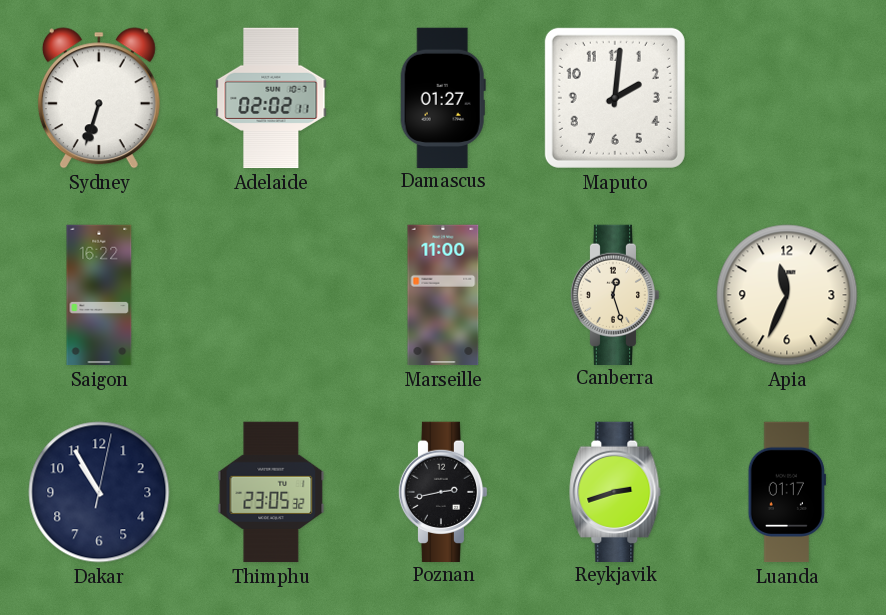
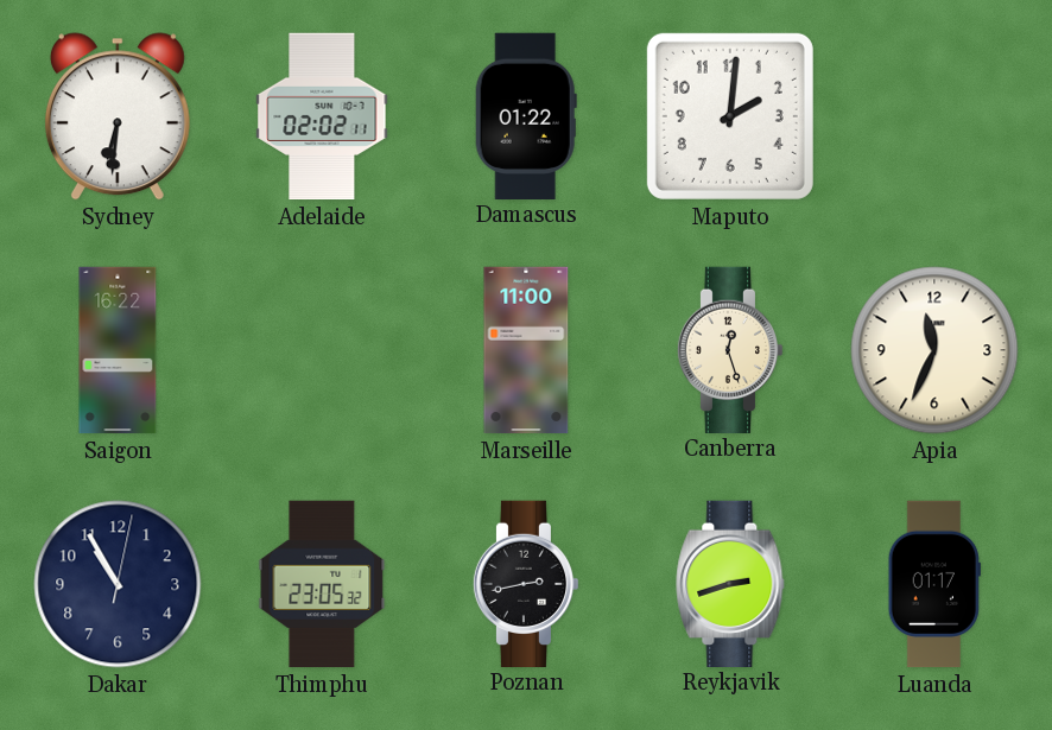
Sydney: 6:33 -> 6:31 (118, 116)
Damascus: 01:27 -> 01:22 (526, 115)
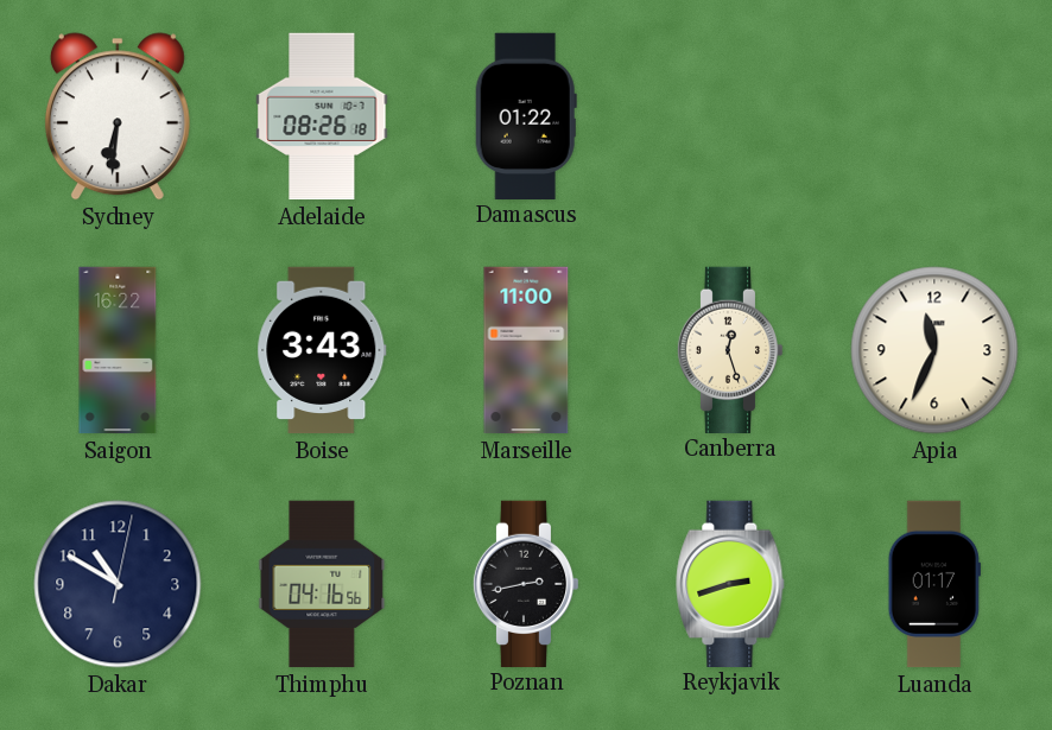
Adelaide: 02:02 -> 08:26 (322, 116)
Maputo: 2:01 -> none (730, 116)
Boise: none -> 3:43 (322, 350)
Dakar: 10:55 -> 10:50 (118, 584)
Thimphu: 23:05 -> 04:16 (322, 584)
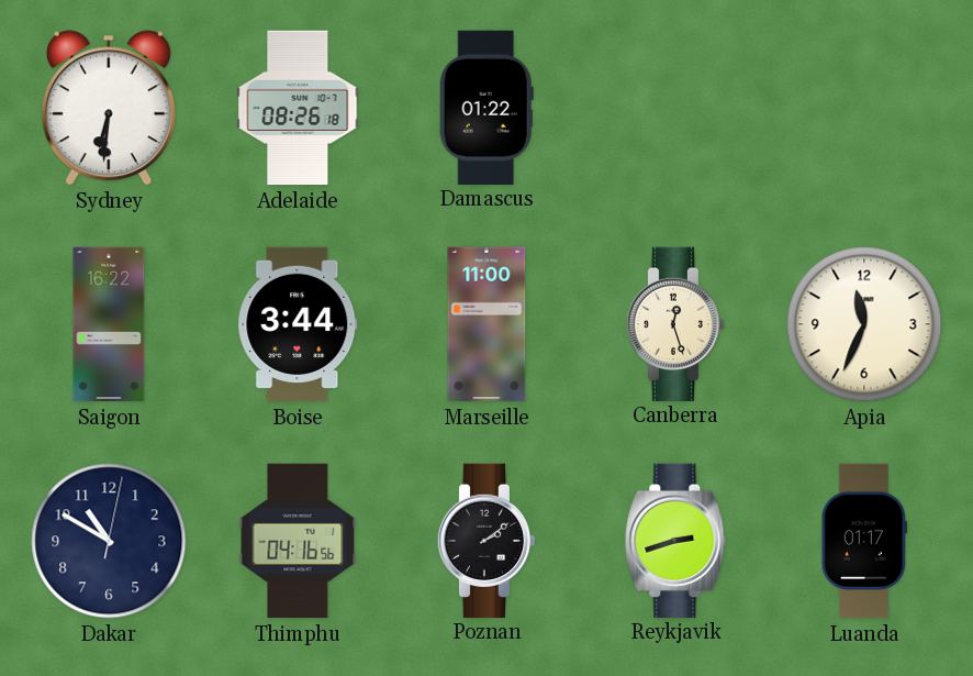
Boise: 3:43 -> 3:44 (298, 324)
Poznan: 2:43 -> 2:09 (486, 540)
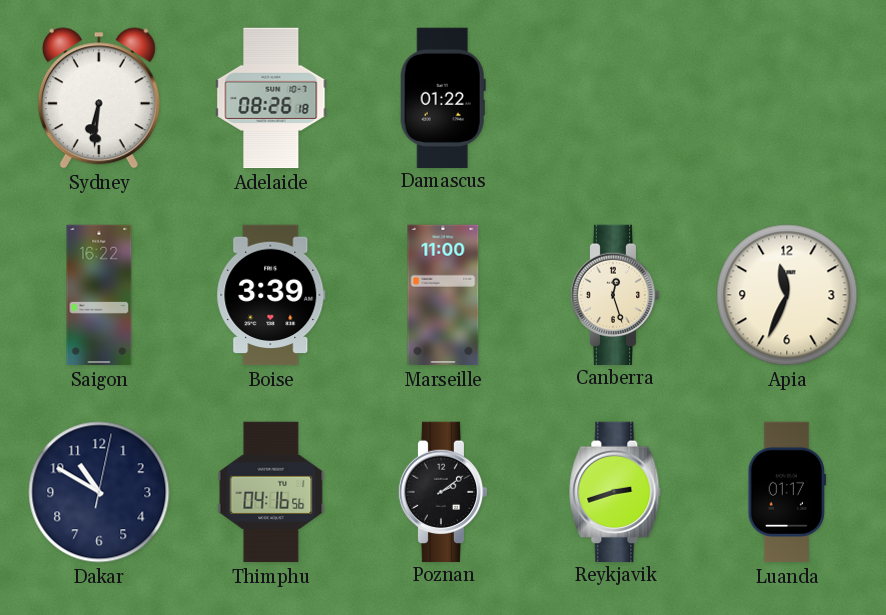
Boise: 3:44 -> 3:39 (271, 295)
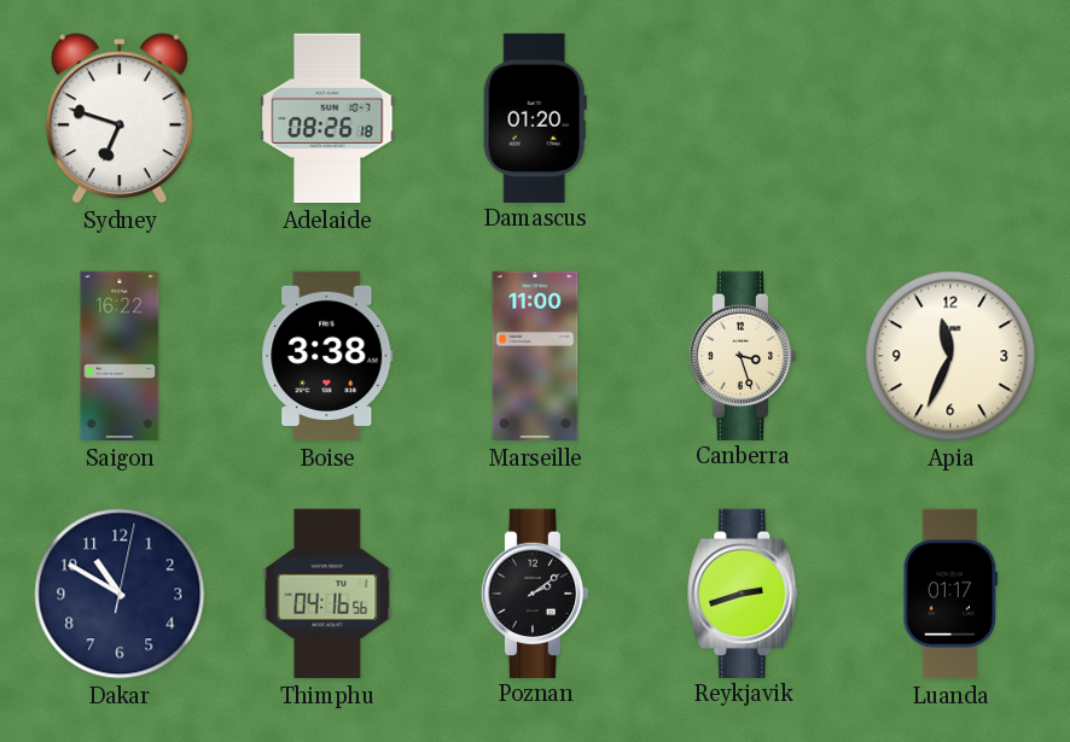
Sydney: 6:31 -> 6:48 (120, 118)
Damascus: 01:22 -> 01:20 (535, 117)
Boise: 3:39 -> 3:38 (327, 356)
Canberra: 12:27 -> 3:27 (743, 355)
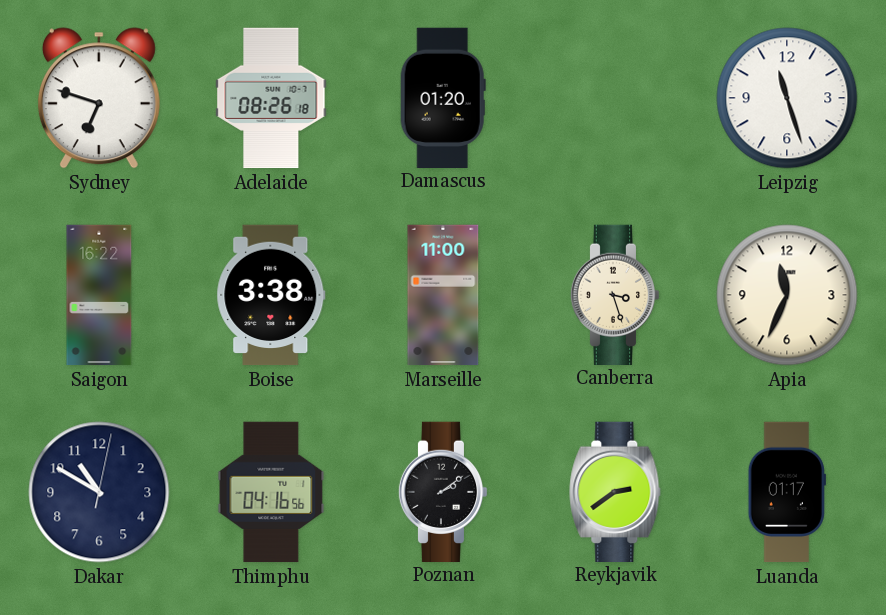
Leipzig: none -> 11:27 (787, 98)
Reykjavik: 2:42 -> 2:39 (615, 491)
